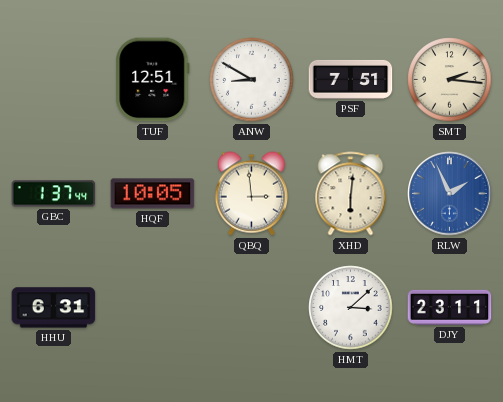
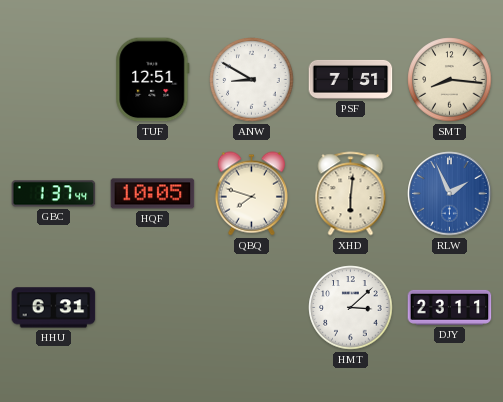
SMT: 2:16 -> 8:16 (450, 80)
QBQ: 2:59 -> 7:48 (251, 194)
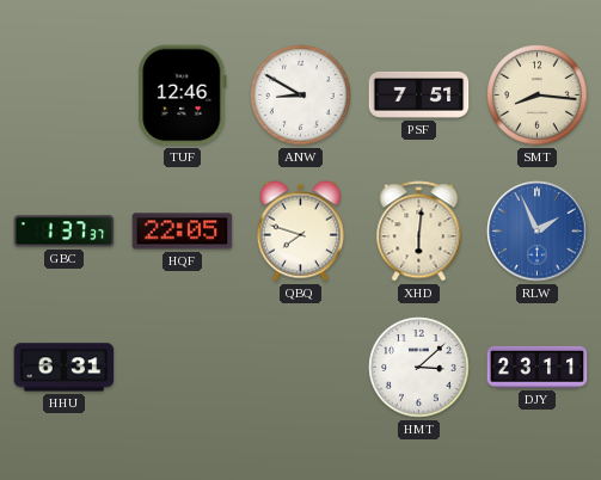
TUF: 12:51 -> 12:46 (183, 96)
GBC: 1:37:44 -> 1:37:37 (65, 232)
HQF: 10:05 -> 22:05 (183, 232)
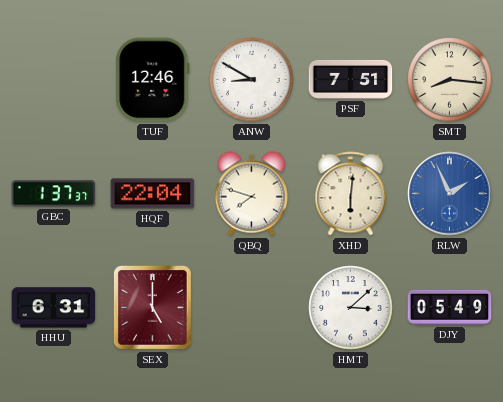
HQF: 22:05 -> 22:04 (153, 194)
SEX: none -> 5:00 (153, 308)
DJY: 23:11 -> 05:49 (450, 307)
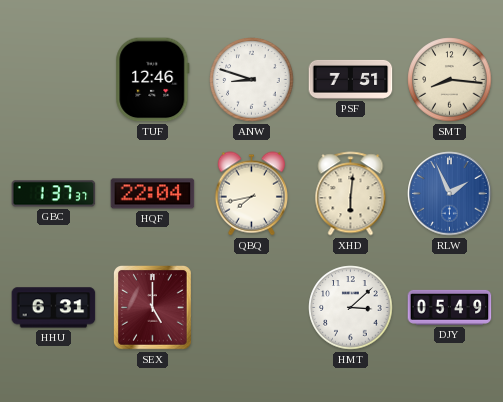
ANW: 8:50 -> 8:48 (252, 80)
QBQ: 7:48 -> 7:43 (251, 194)
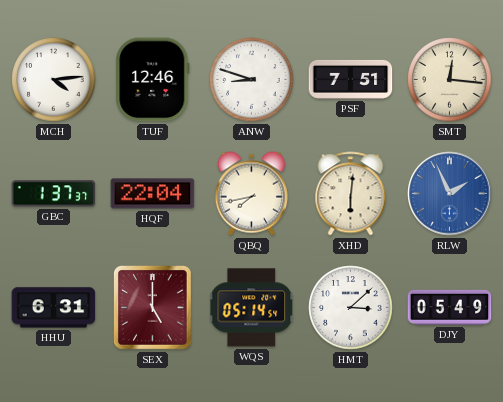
MCH: none -> 4:14 (54, 80)
SMT: 8:16 -> 12:16 (450, 80)
WQS: none -> 05:14 (252, 308)
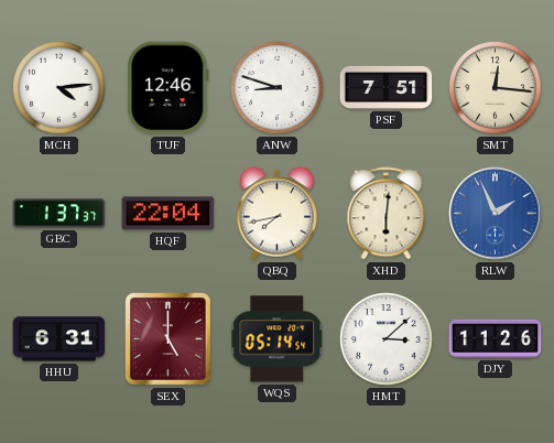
DJY: 05:49 -> 11:26 (496, 338)
